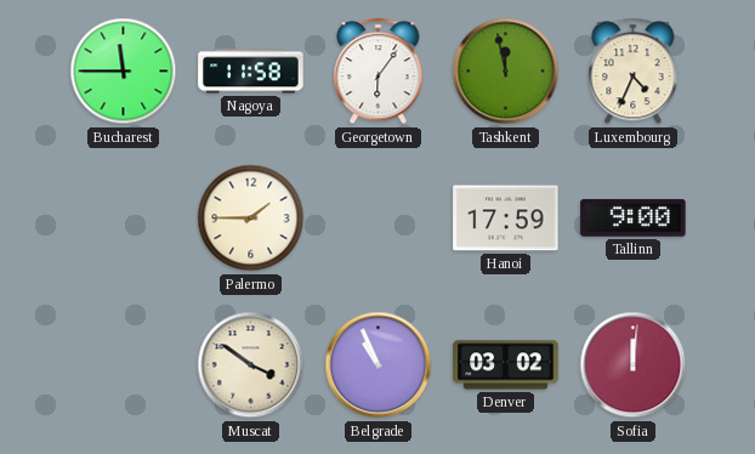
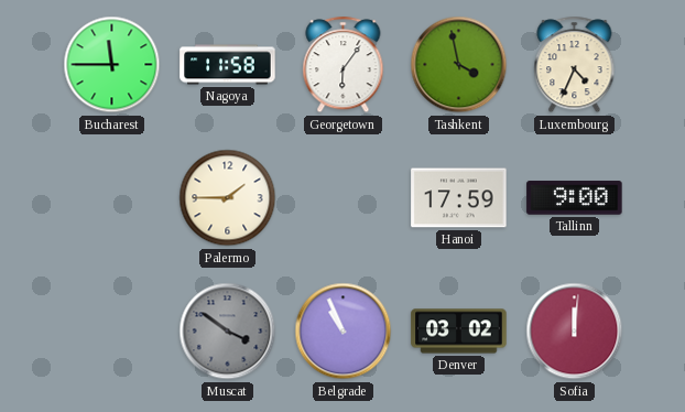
Tashkent: 11:58 -> 3:58 (459, 65)
Muscat dial: cream -> grey (228, 332)
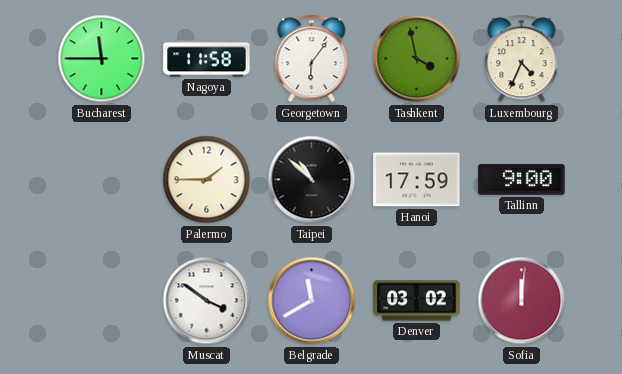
Taipei: none -> 10:52 (312, 180)
Muscat dial: grey -> white (207, 301)
Belgrade: 10:56 -> 11:40 (312, 301)
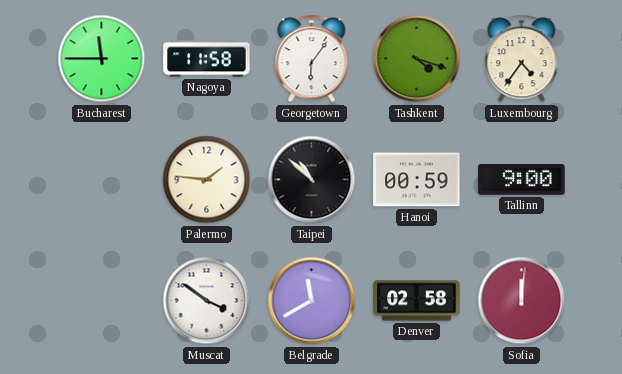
Tashkent: 3:58 -> 4:18 (417, 59)
Luxembourg: 4:34 -> 4:36 (522, 59)
Palermo: 1:45 -> 1:46 (207, 180)
Hanoi: 17:59 -> 00:59 (417, 180)
Denver: 03:02 -> 02:58 (417, 301)
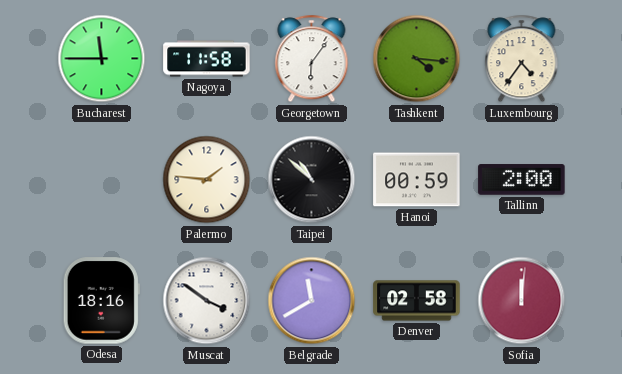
Tashkent: 4:18 -> 4:16 (417, 59)
Tallinn: 9:00 -> 2:00 (522, 180)
Odesa: none -> 18:16 (101, 301)
